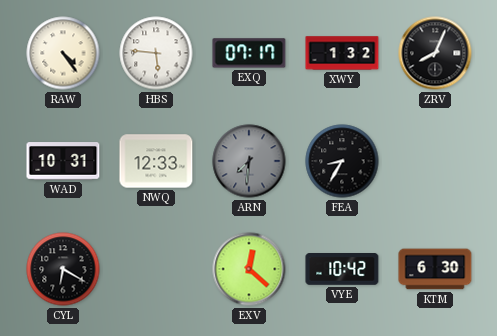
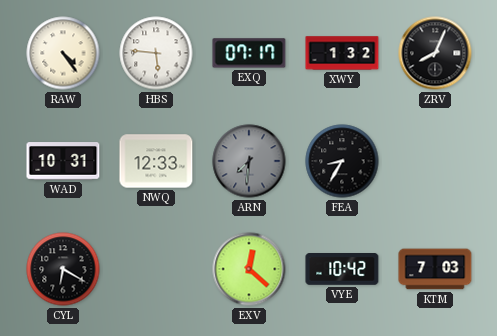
KTM: 6:30 -> 7:03 (435, 269)
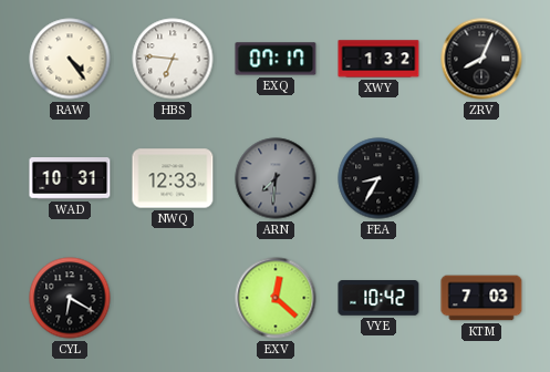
HBS: 5:46 -> 6:46 (173, 59)
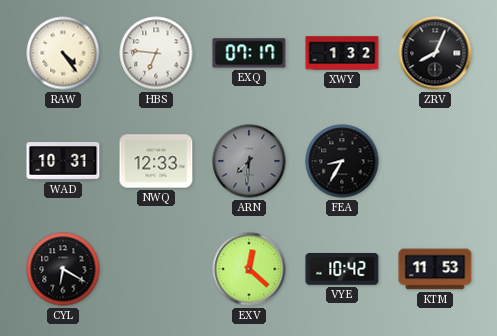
KTM: 7:03 -> 11:53 (435, 269)
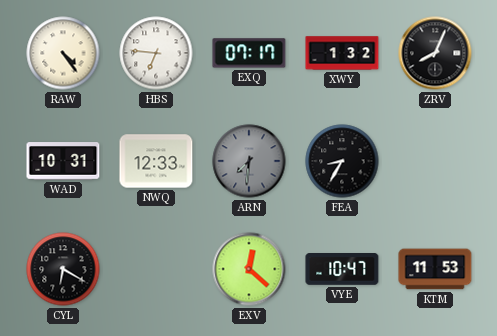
VYE: 10:42 -> 10:47 (342, 270)
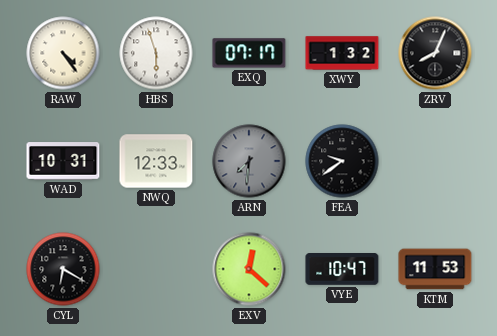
HBS: 6:46 -> 5:57 (156, 53)
FEA: 8:35 -> 9:39 (342, 161)
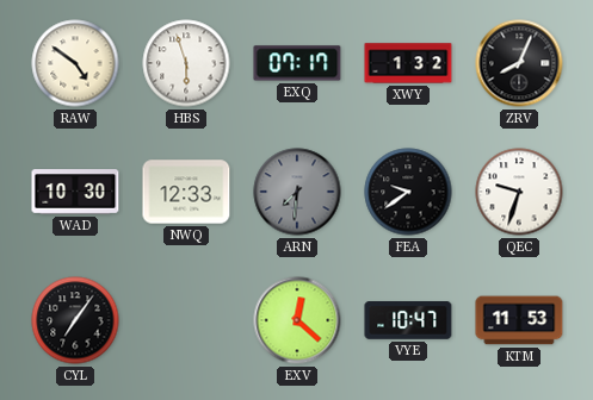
RAW: 4:24 -> 4:51 (75, 63)
WAD: 10:31 -> 10:30 (75, 192)
QEC: none -> 9:33 (519, 192)
CYL: 6:20 -> 7:06 (75, 320)
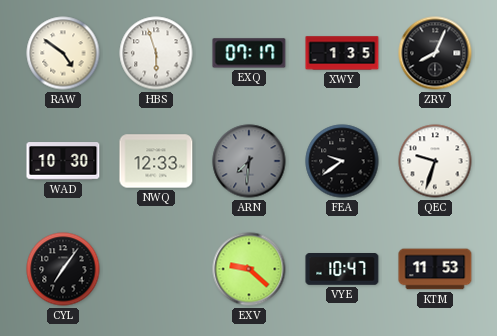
XWY: 1:32 -> 1:35 (342, 53)
EXV: 12:22 -> 9:22 (249, 269)
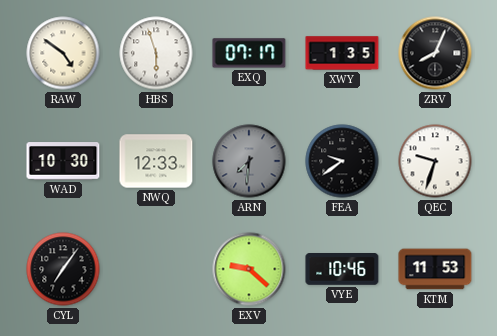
VYE: 10:47 -> 10:46 (342, 270)
